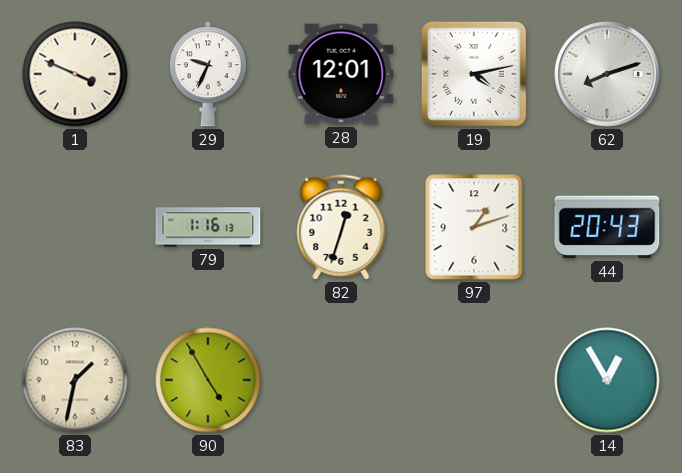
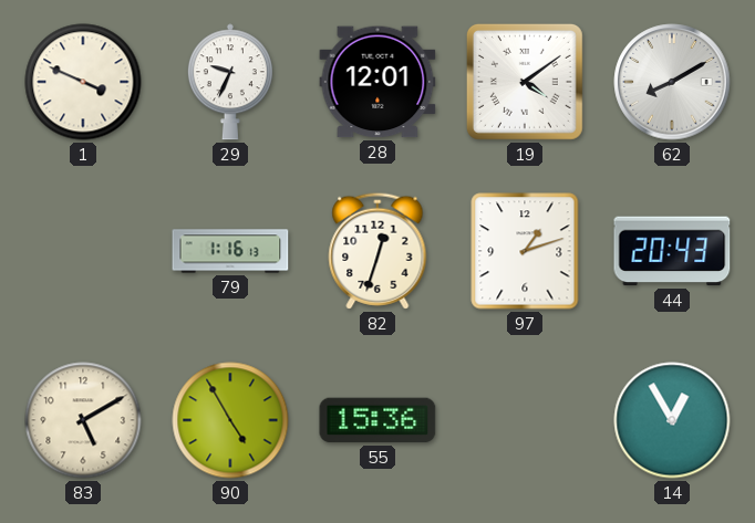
19: 4:13 -> 4:09 (525, 82)
62: 8:12 -> 8:10 (672, 82)
83: 1:32 -> 5:10 (83, 420)
55: none -> 15:36 (377, 420)
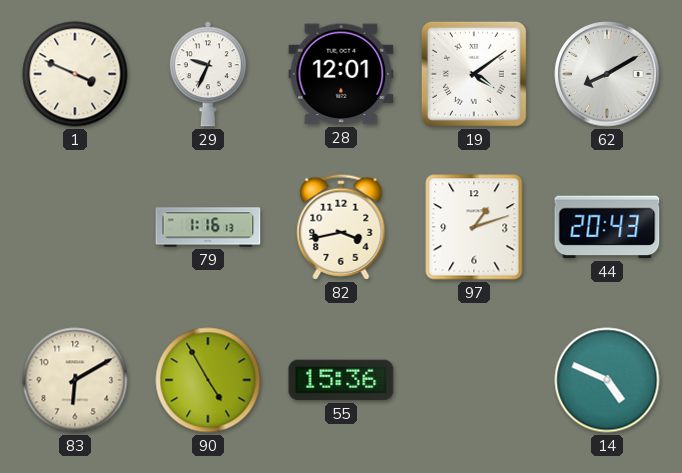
82: 12:33 -> 3:43 (341, 227)
83: 5:10 -> 6:10 (75, 380)
14: 12:55 -> 4:49 (607, 380)
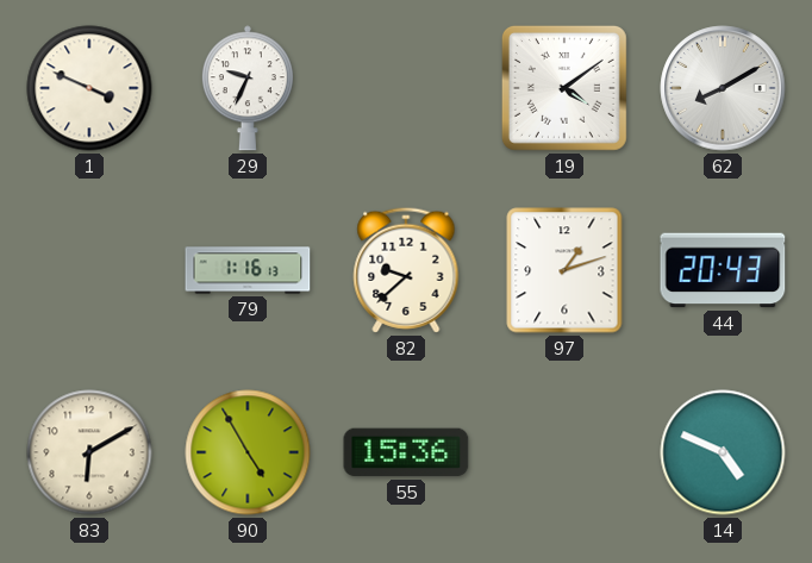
28: 12:01 -> none (341, 74)
82: 3:43 -> 9:38 (406, 270)
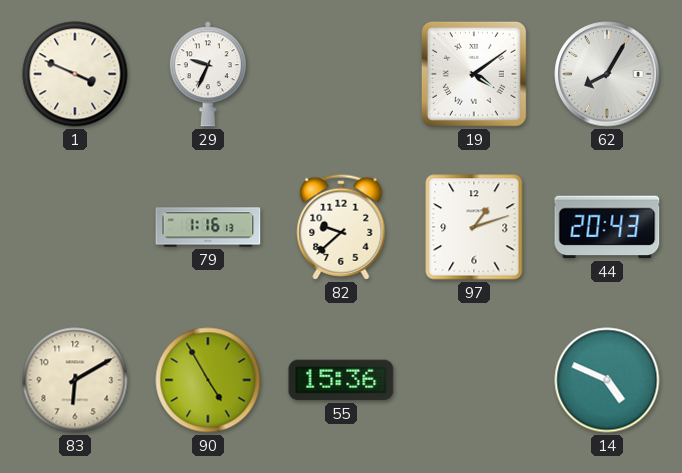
62: 8:10 -> 8:05 (607, 74)
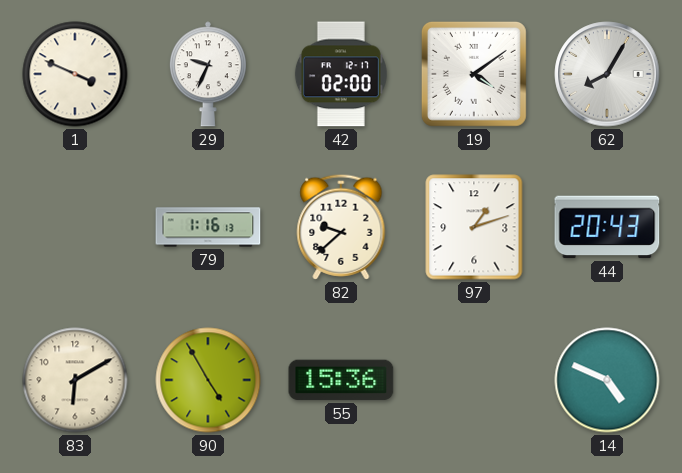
42: none -> 02:00 (341, 74)
